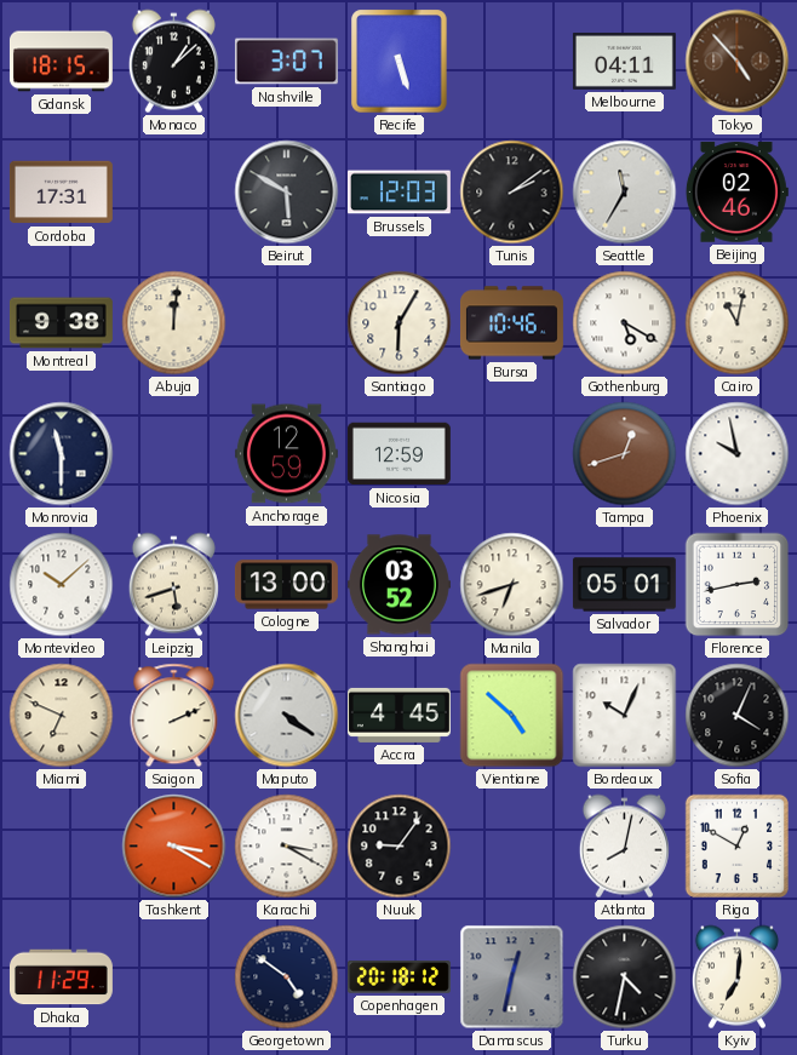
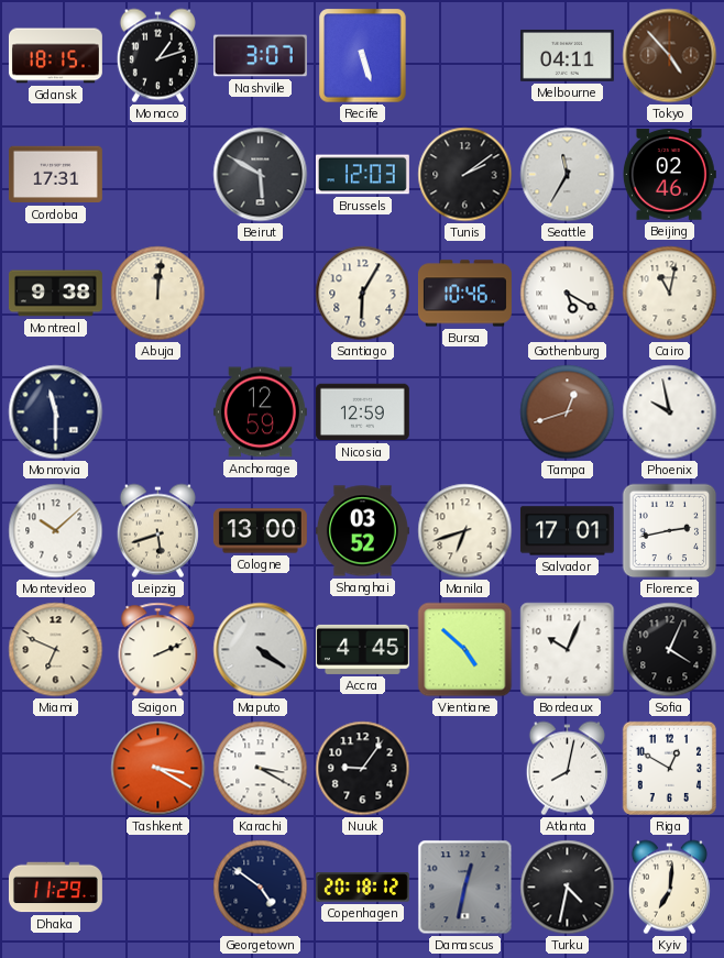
Monaco: 1:08 -> 1:12 (157, 56)
Salvador: 05:01 -> 17:01 (567, 531)
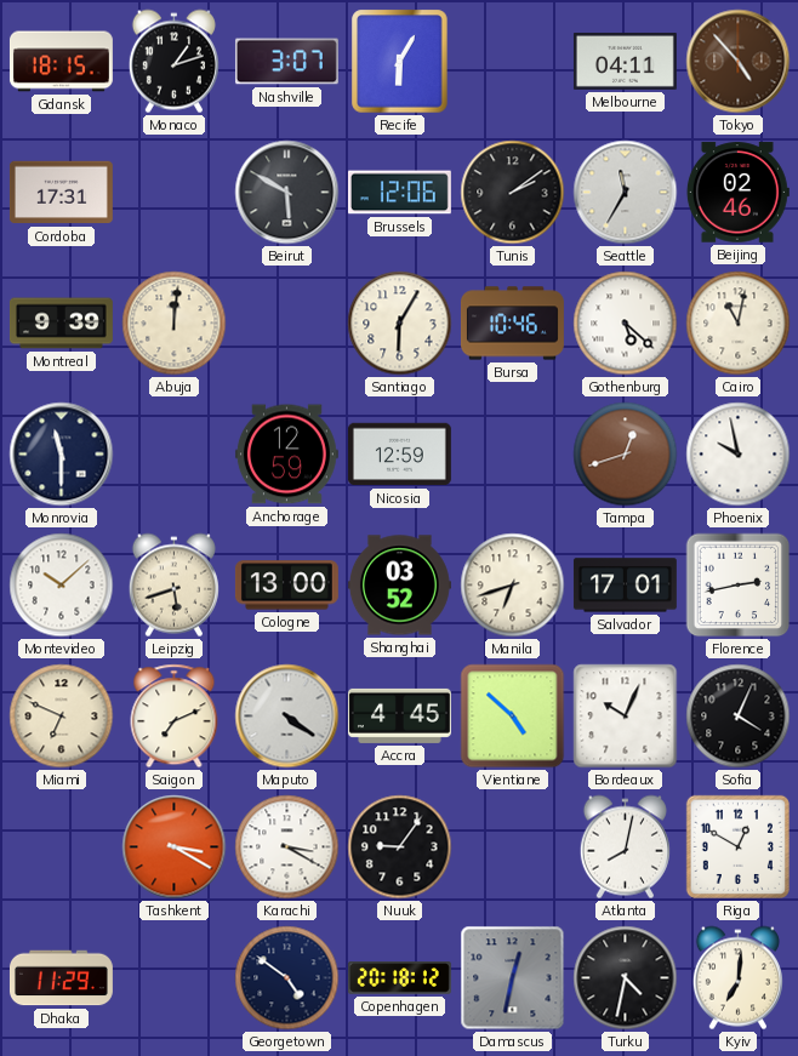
Recife: 5:27 -> 6:05 (400, 62)
Brussels: 12:03 -> 12:06 (399, 193)
Montreal: 9:38 -> 9:39 (61, 324)
Gothenburg: 5:20 -> 5:22 (626, 324)
Saigon: 2:11 -> 7:11 (175, 717)
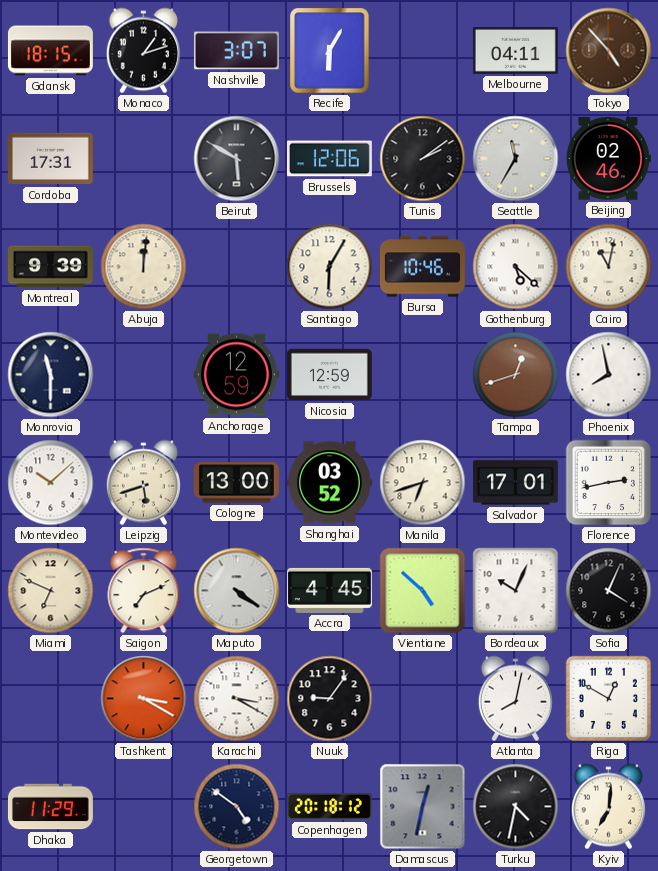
Phoenix: 9:58 -> 7:58 (609, 375)
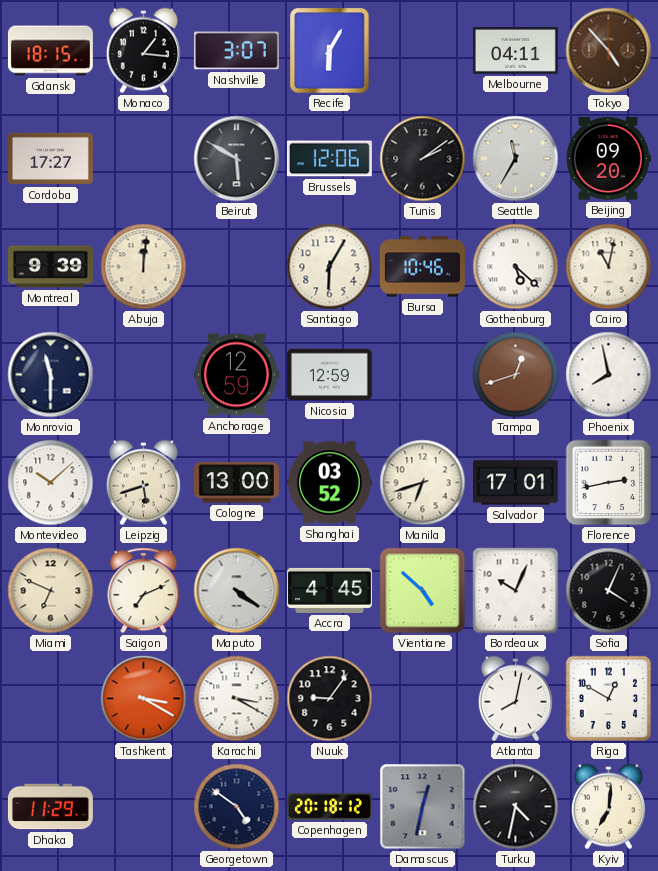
Monaco: 1:12 -> 1:16 (143, 51)
Cordoba: 17:31 -> 17:27 (50, 159)
Beijing: 02:46 -> 09:20 (608, 159)
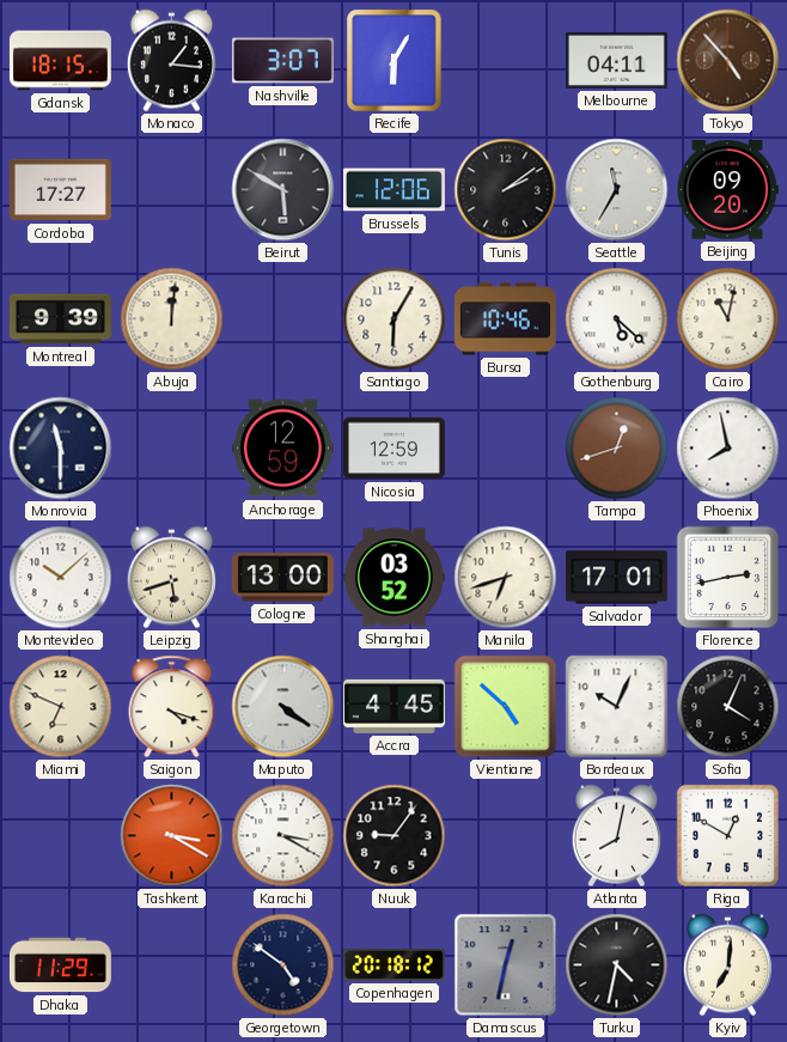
Saigon: 7:11 -> 4:18 (172, 707)
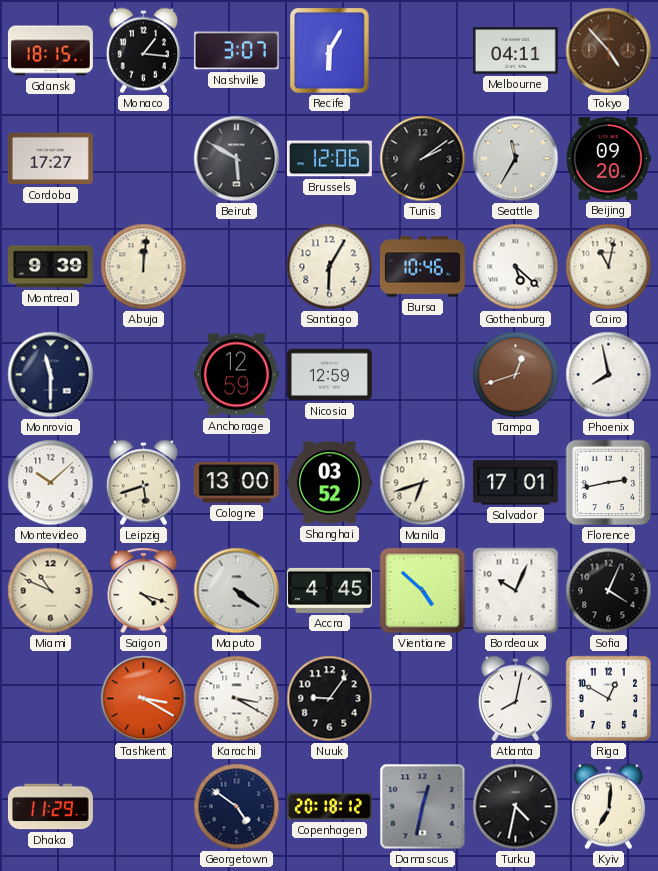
Miami: 6:49 -> 10:49 (51, 591)
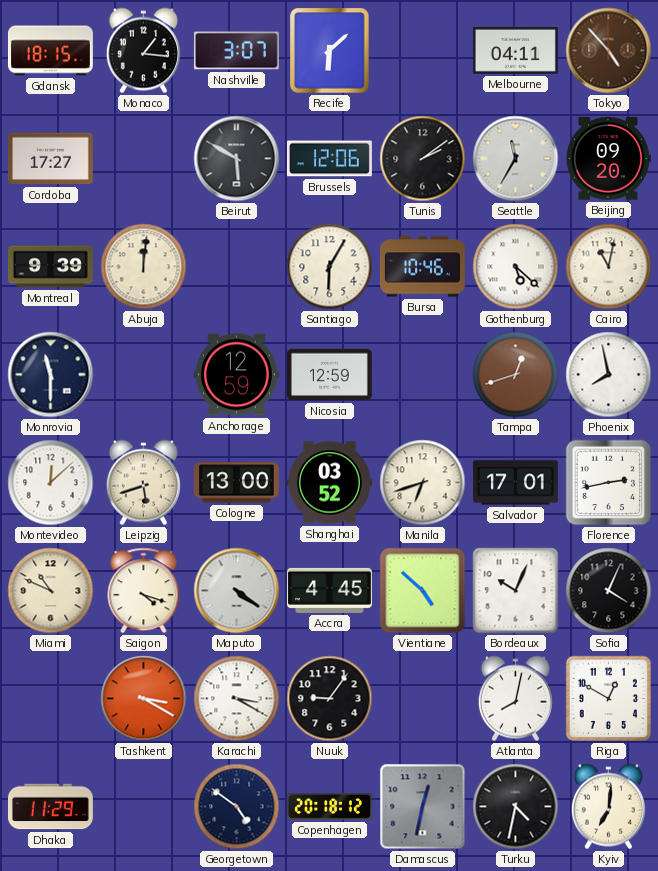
Recife: 6:05 -> 6:08 (330, 51)
Montevideo: 10:08 -> 12:08 (51, 483)
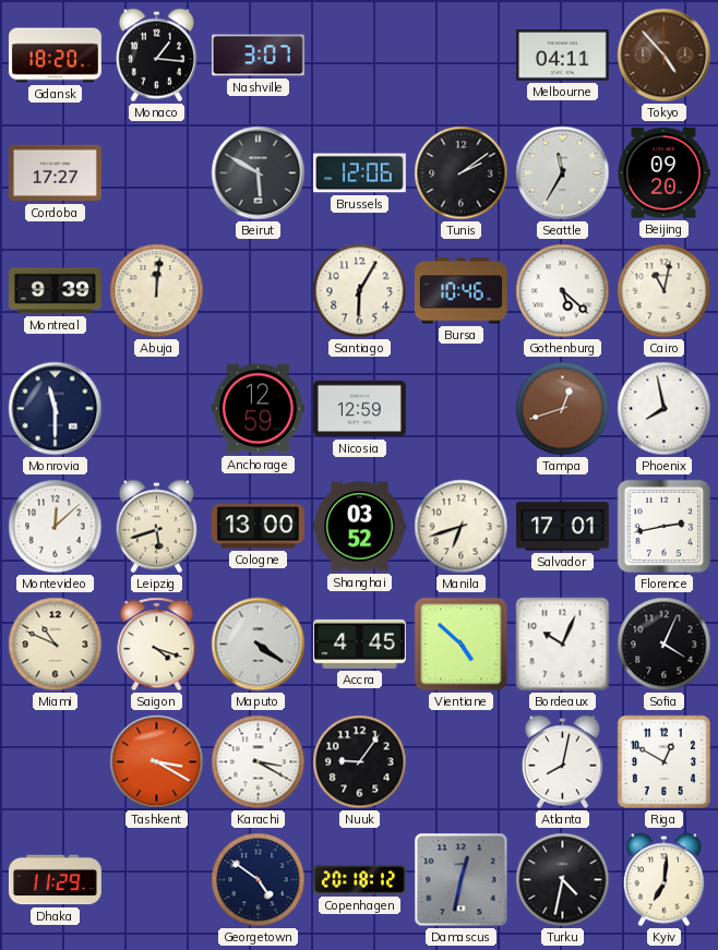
Gdansk: 18:15 -> 18:20 (55, 56)
Recife: 6:08 -> none (330, 51)
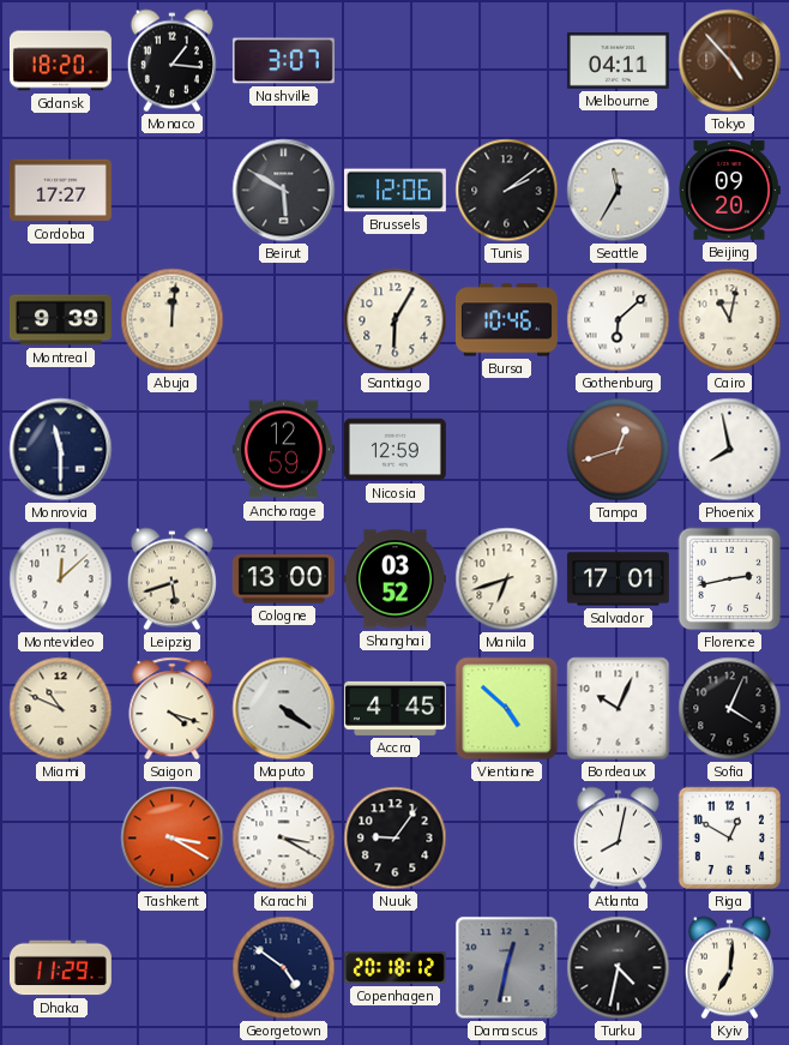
Gothenburg: 5:22 -> 6:08 (619, 320)
